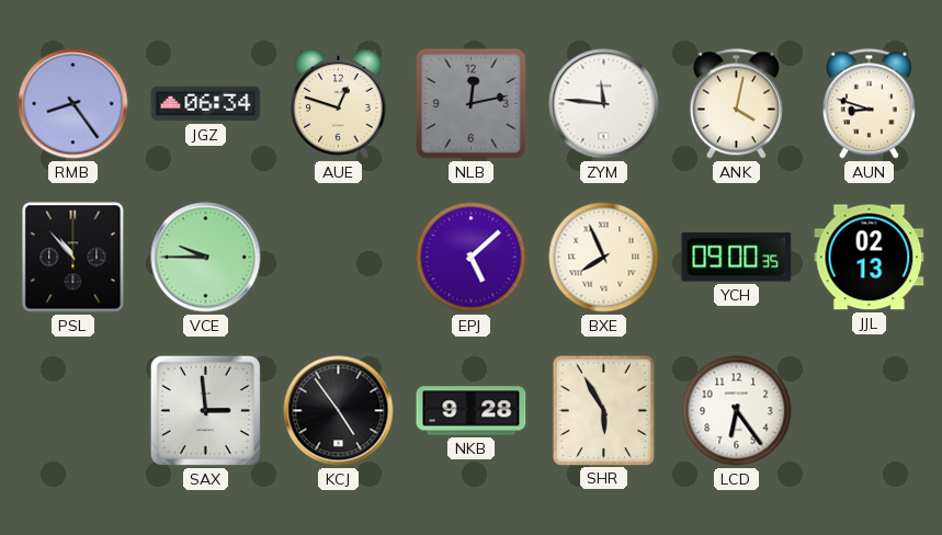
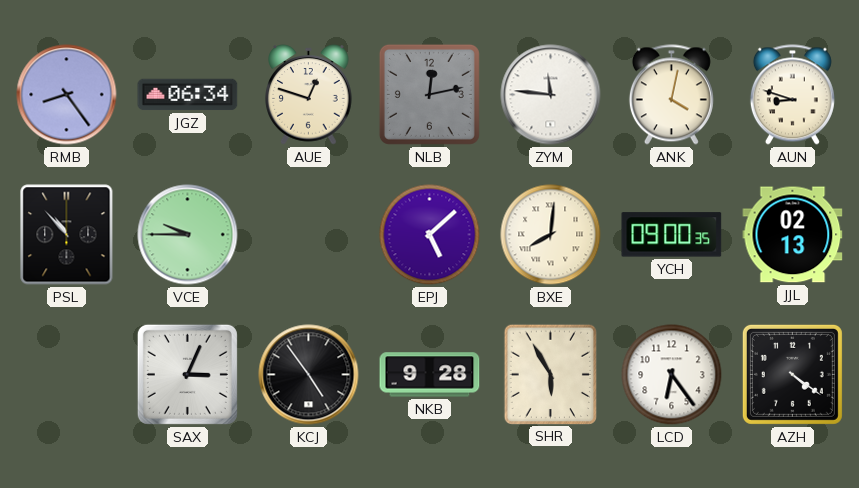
BXE: 7:56 -> 8:01 (551, 235)
SAX: 2:59 -> 3:04 (187, 374)
AZH: none -> 4:21 (792, 374)
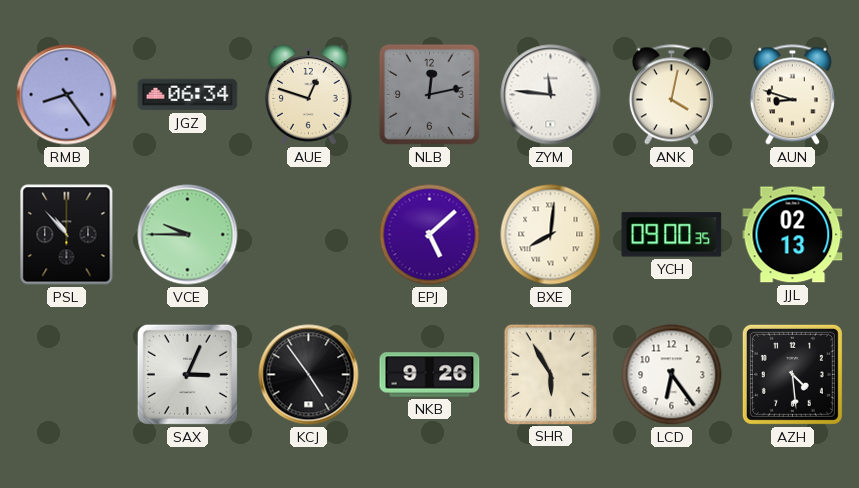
NKB: 9:28 -> 9:26 (430, 375)
AZH: 4:21 -> 4:29 (792, 374)
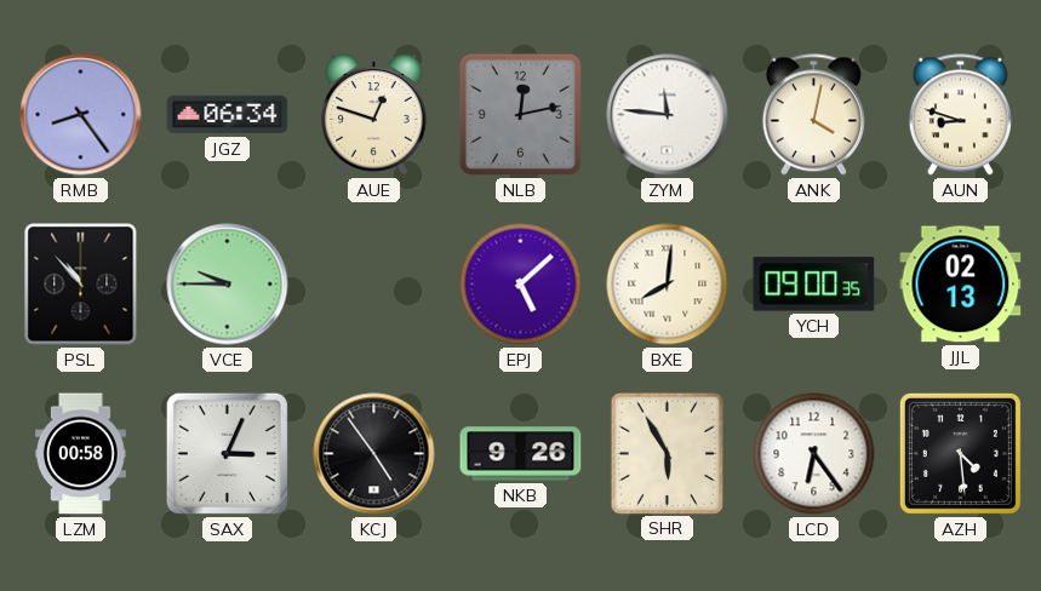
LZM: none -> 00:58 (81, 454)
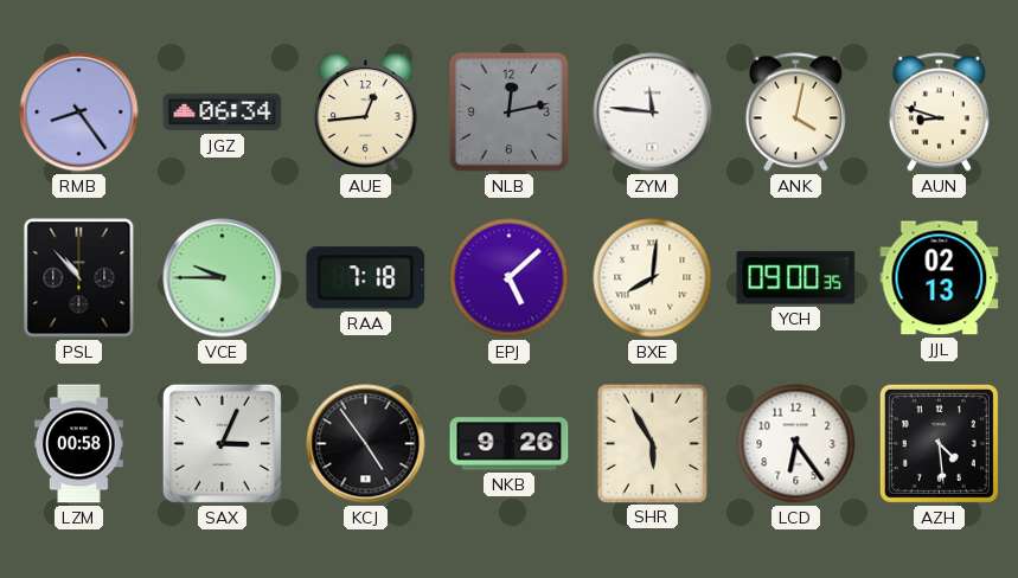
AUE: 12:48 -> 12:44 (366, 113)
RAA: none -> 7:18 (366, 278)
